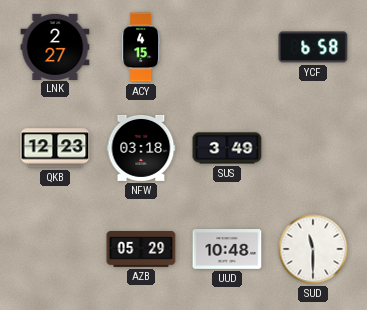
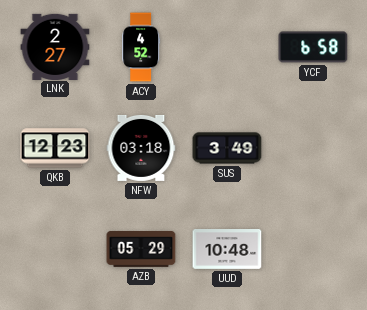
ACY: 4:15 -> 4:52 (141, 47)
SUD: 11:30 -> none (313, 249)
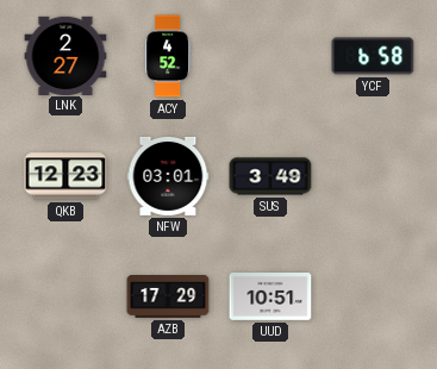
NFW: 03:18 -> 03:01 (168, 176)
AZB: 05:29 -> 17:29 (168, 298)
UUD: 10:48 -> 10:51 (270, 298)
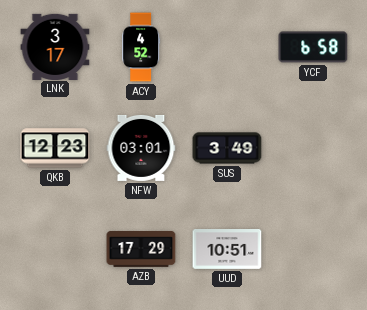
LNK: 2:27 -> 3:17 (55, 46)
